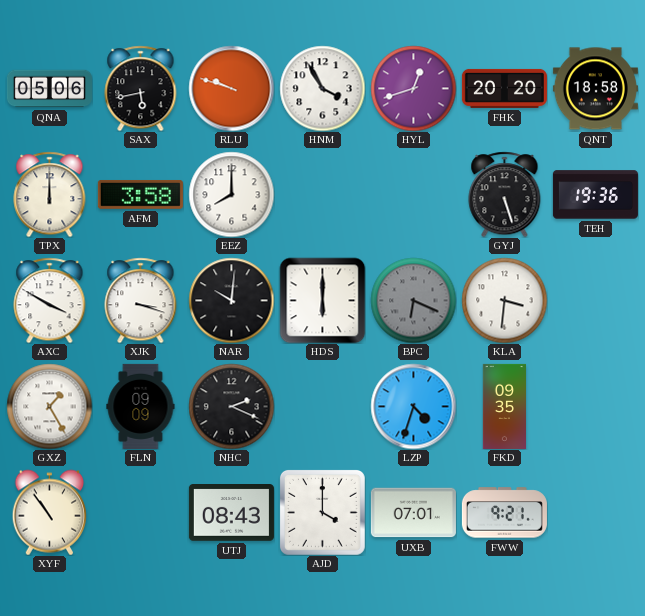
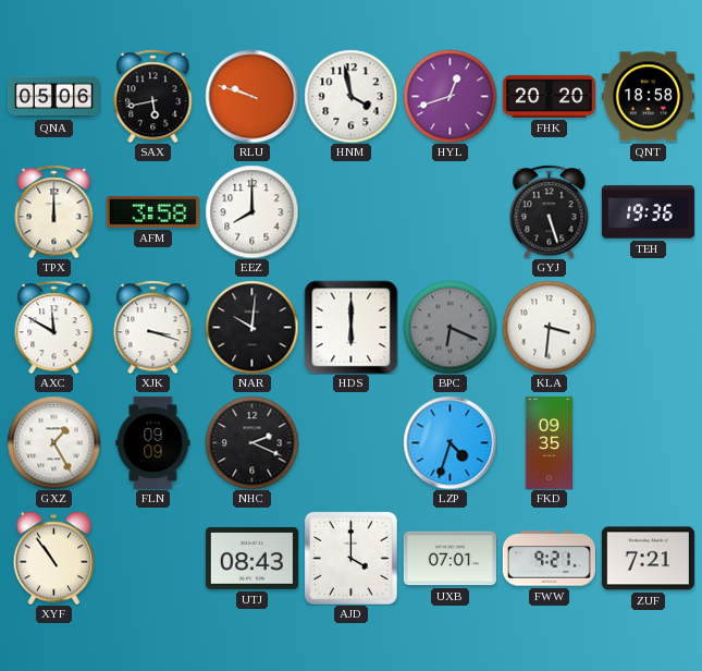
HNM: 3:55 -> 3:58 (350, 96)
AXC: 3:50 -> 11:50 (54, 327)
ZUF: none -> 7:21 (648, 559)
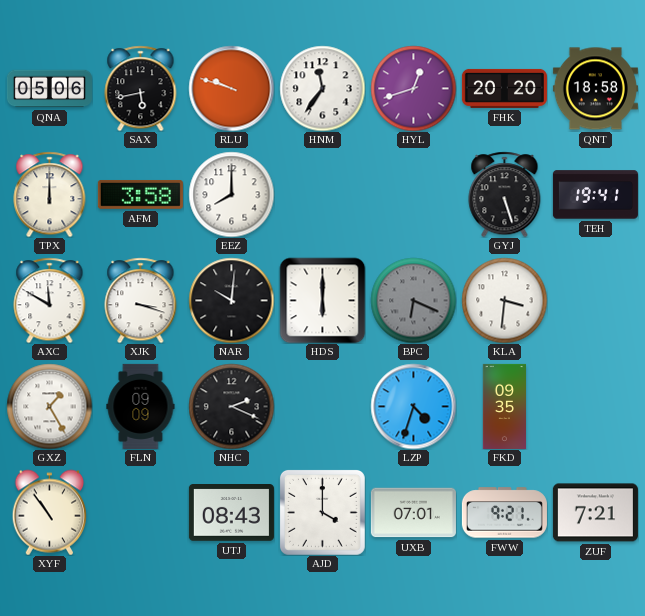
HNM: 3:58 -> 11:36 (322, 88)
TEH: 19:36 -> 19:41 (595, 195)
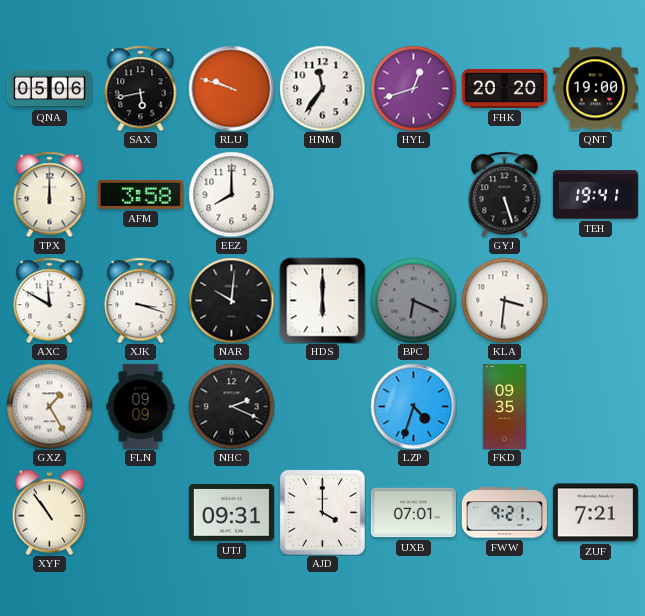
QNT: 18:58 -> 19:00 (595, 89)
UTJ: 08:43 -> 09:31 (231, 513)
